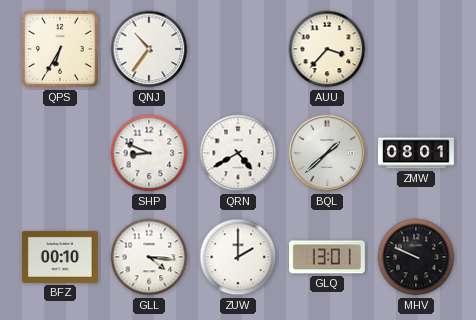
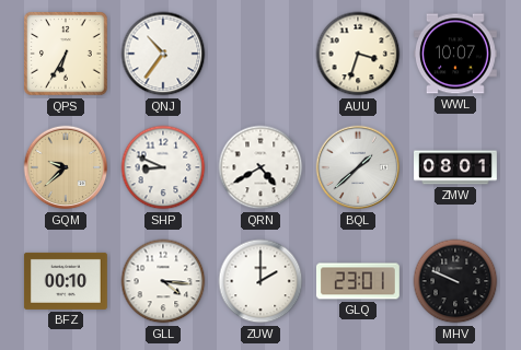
AUU: 3:37 -> 3:33 (358, 54)
WWL: none -> 10:07 (455, 54)
GQM: none -> 9:38 (66, 167)
GLQ: 13:01 -> 23:01 (358, 281)
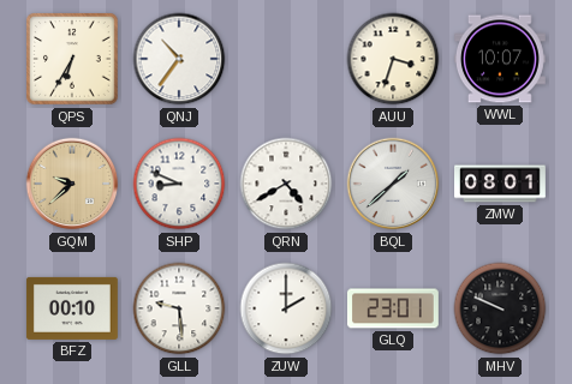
GLL: 4:16 -> 9:29 (179, 308)
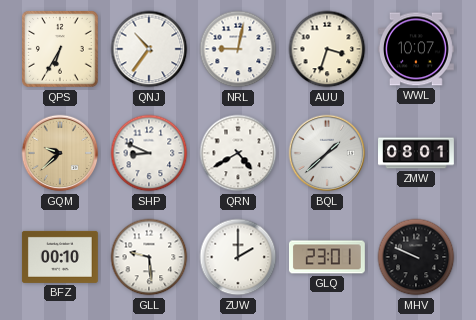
NRL: none -> 9:02 (238, 49)
